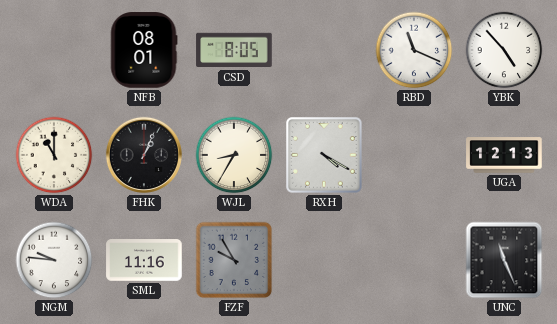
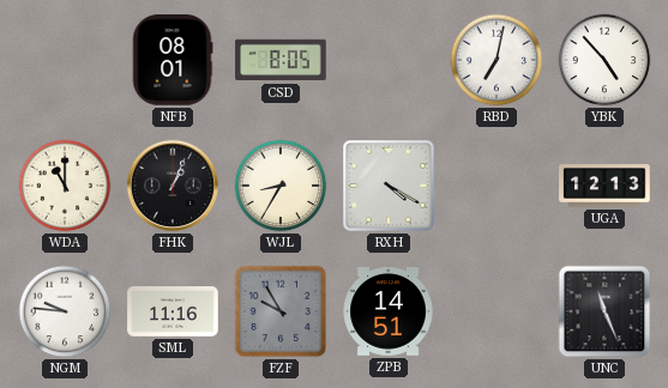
RBD: 11:19 -> 7:02 (497, 60)
ZPB: none -> 14:51 (389, 311)
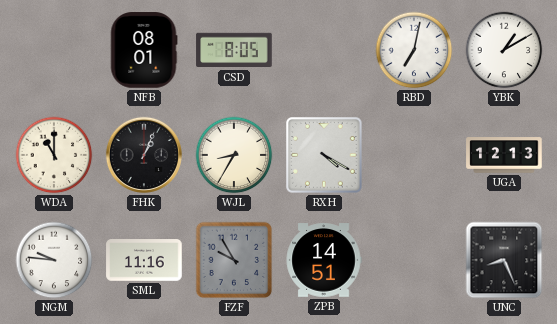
YBK: 4:53 -> 1:10 (504, 50)
UNC: 11:26 -> 8:26 (504, 260)
